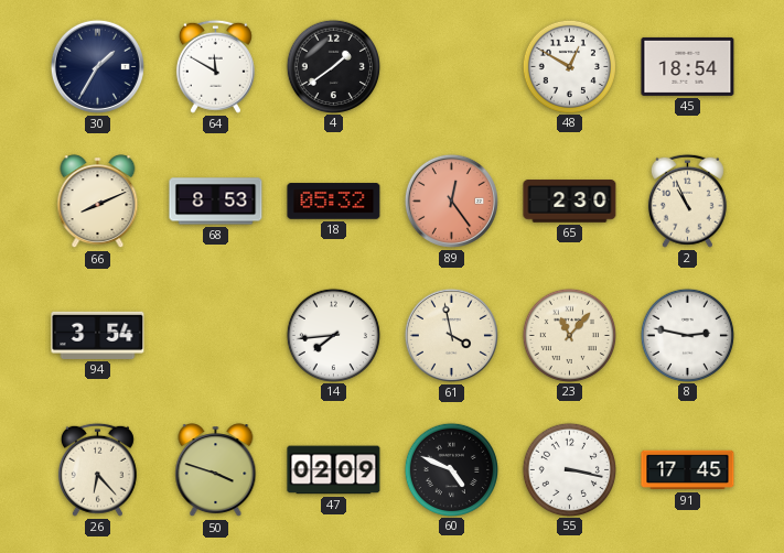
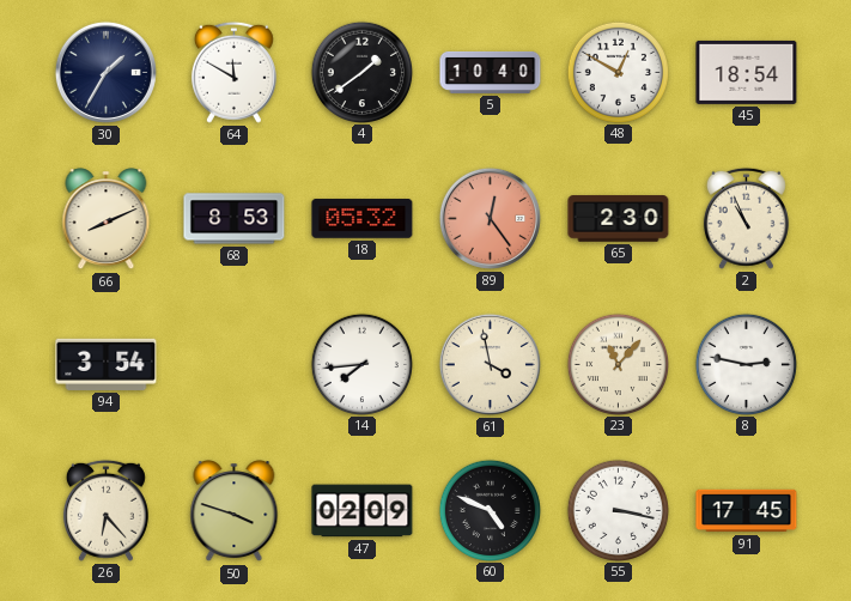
5: none -> 10:40 (491, 72)
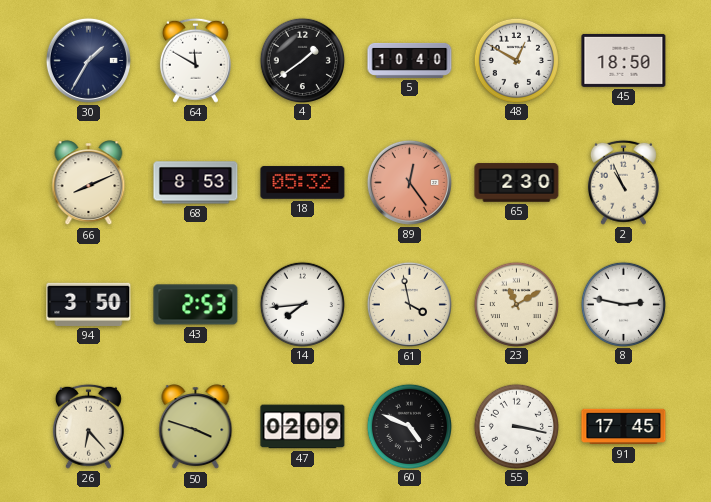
45: 18:54 -> 18:50 (624, 60)
94: 3:54 -> 3:50 (89, 304)
43: none -> 2:53 (196, 305)
23: 11:07 -> 11:10 (516, 304)
